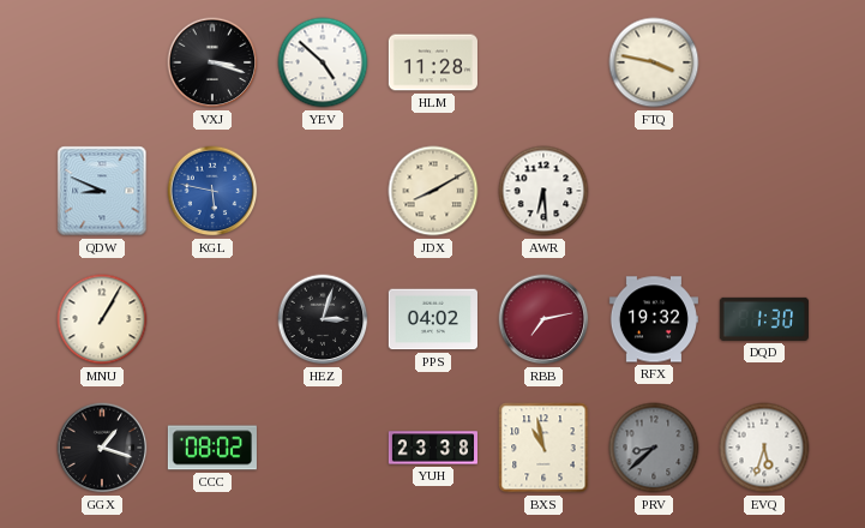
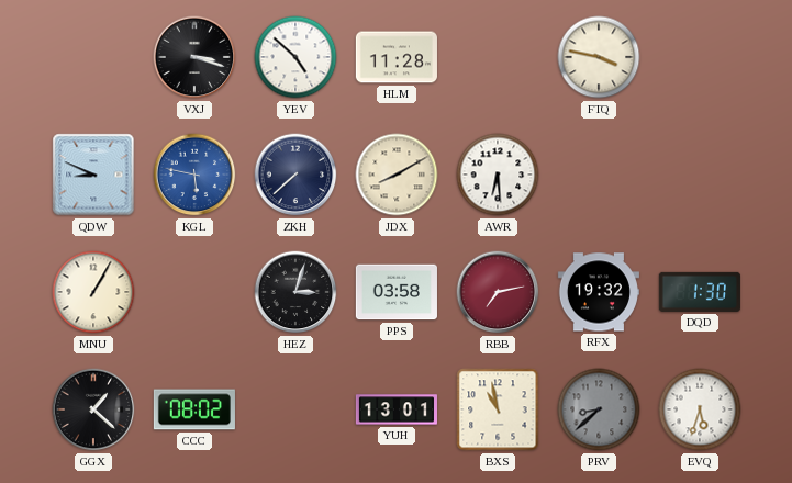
ZKH: none -> 7:38 (295, 175)
PPS: 04:02 -> 03:58 (397, 292)
GGX: 1:18 -> 1:22 (93, 409)
YUH: 23:38 -> 13:01 (395, 409)
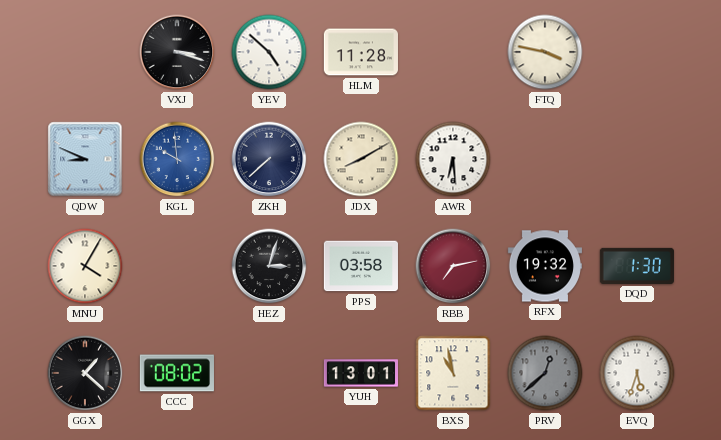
KGL: 5:47 -> 9:59 (177, 159)
MNU: 1:05 -> 4:05 (85, 266)
PRV: 8:38 -> 12:38 (545, 373)
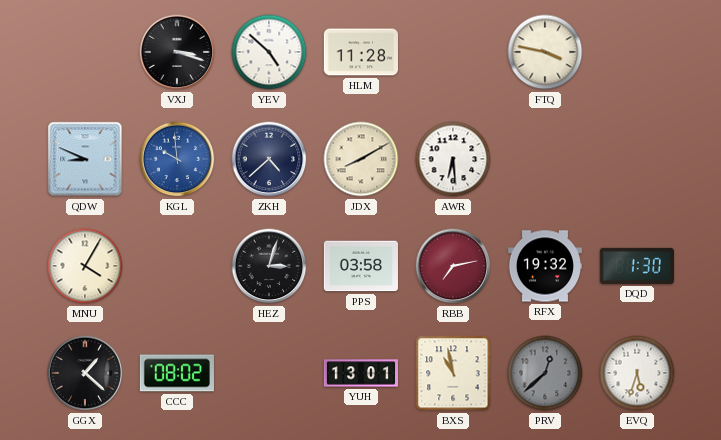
ZKH: 7:38 -> 4:38 (269, 159)
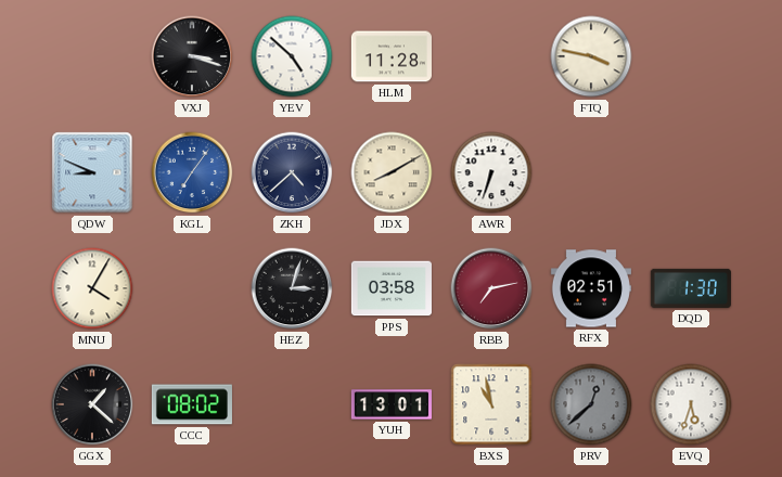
KGL: 9:59 -> 7:06 (192, 172)
AWR: 6:29 -> 6:33 (491, 172)
RFX: 19:32 -> 02:51 (591, 288)
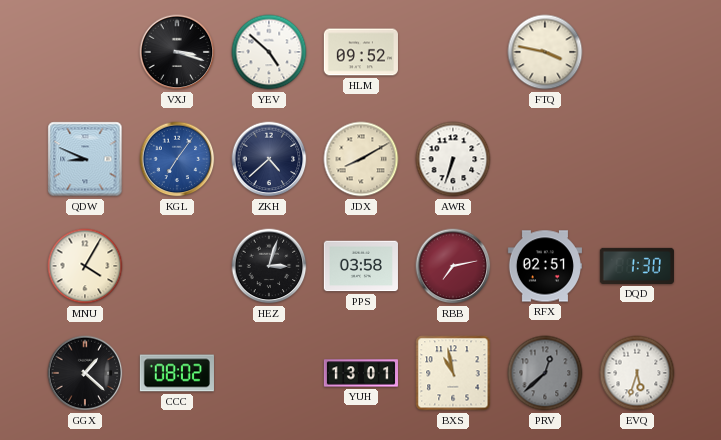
HLM: 11:28 -> 09:52 (361, 52)
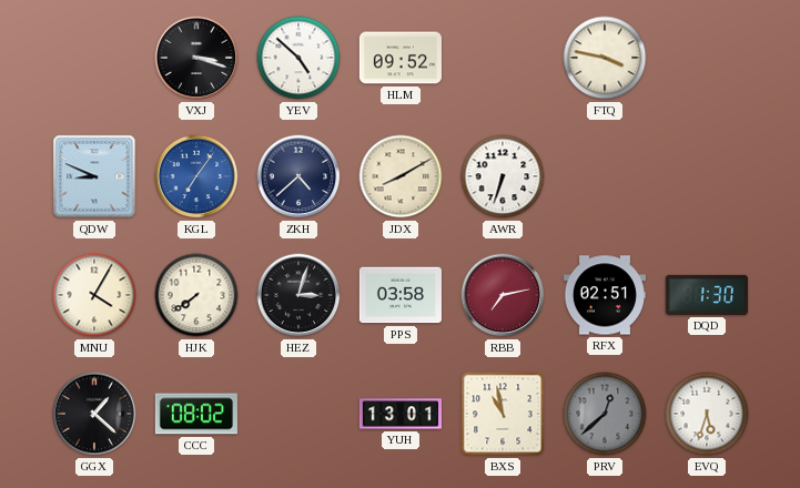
HJK: none -> 7:39 (196, 295)
